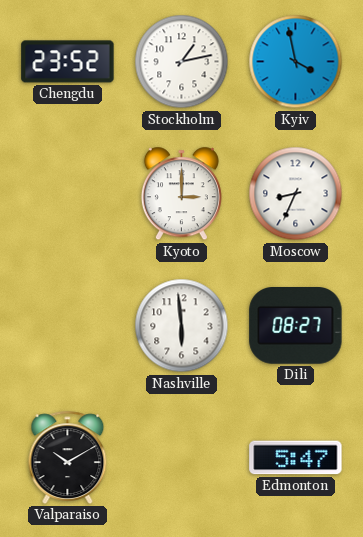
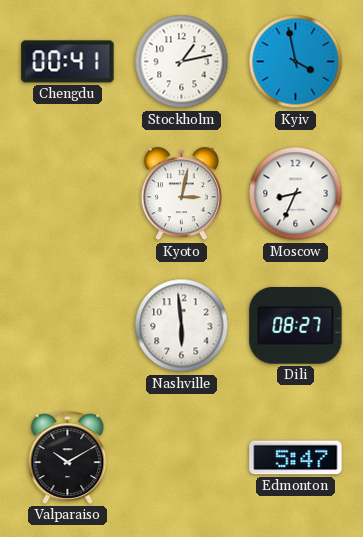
Chengdu: 23:52 -> 00:41 (68, 62)
Kyoto: 3:00 -> 3:02 (181, 194)
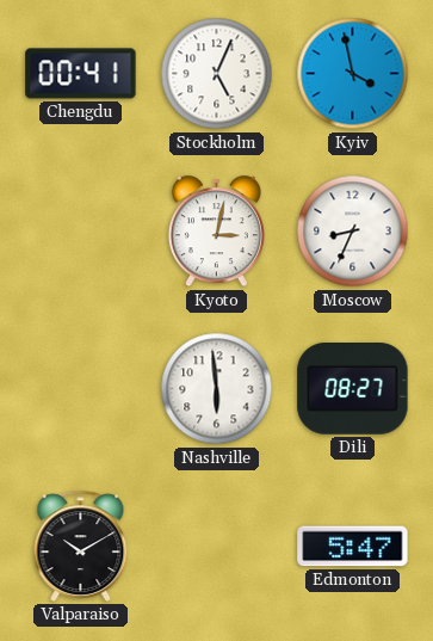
Stockholm: 1:13 -> 5:04 (217, 74)
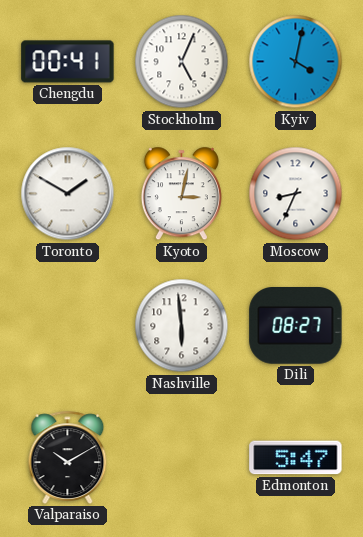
Kyiv: 3:58 -> 4:02 (296, 62)
Toronto: none -> 1:50 (68, 194)
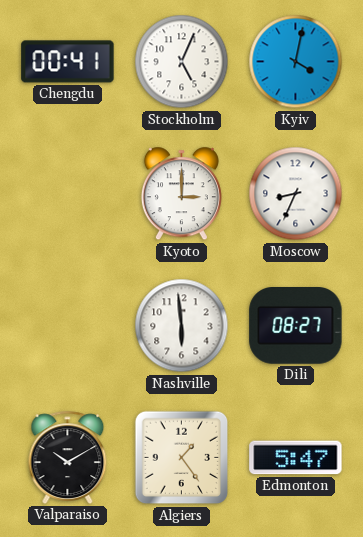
Toronto: 1:50 -> none (68, 194)
Kyoto: 3:02 -> 3:00 (181, 194)
Algiers: none -> 1:24 (182, 458)
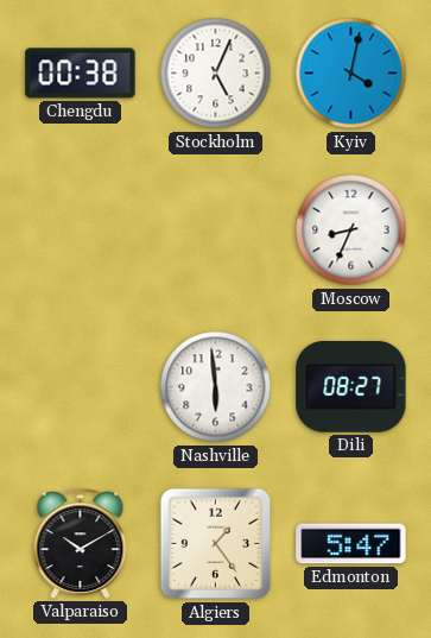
Chengdu: 00:41 -> 00:38 (81, 74)
Kyoto: 3:00 -> none (181, 194)
